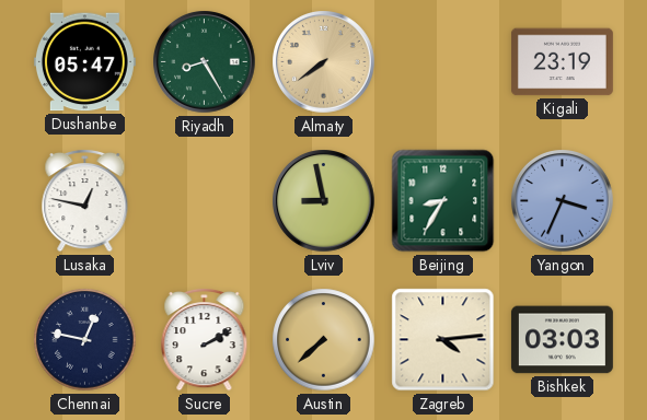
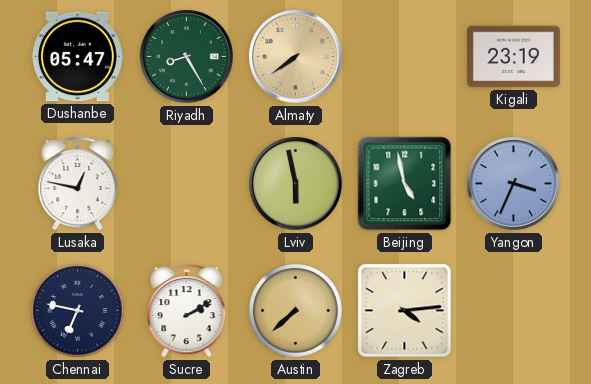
Lviv: 8:58 -> 5:58 (296, 184)
Beijing: 8:35 -> 4:58 (405, 184)
Chennai: 12:47 -> 6:47 (78, 311)
Bishkek: 03:03 -> none (562, 340)
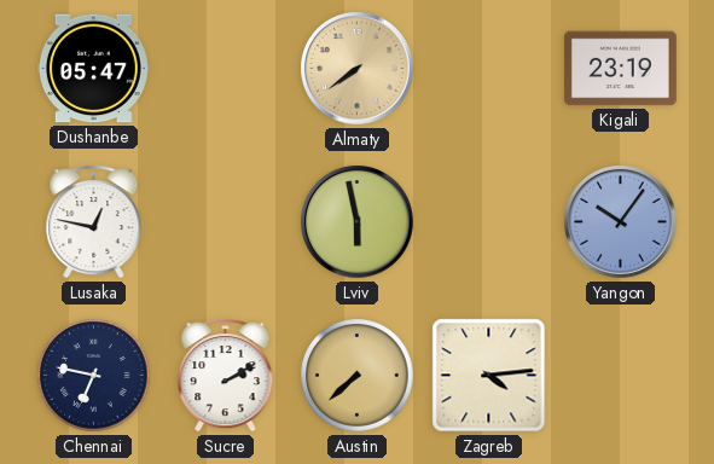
Riyadh: 8:25 -> none (187, 57)
Beijing: 4:58 -> none (405, 184)
Yangon: 3:34 -> 10:06 (621, 222)
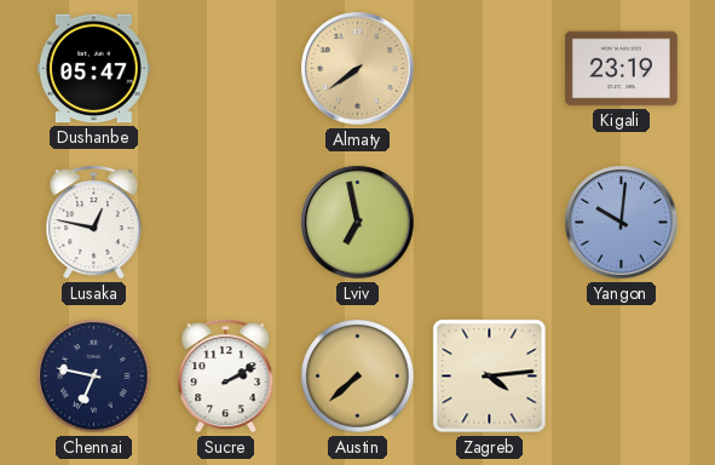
Lviv: 5:58 -> 6:58 (358, 223)
Yangon: 10:06 -> 10:01 (622, 223)
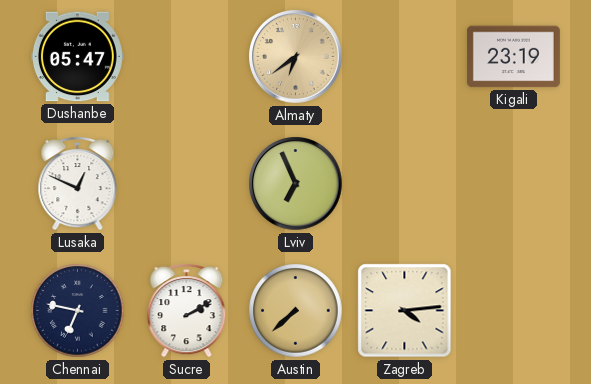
Almaty: 7:39 -> 6:39 (296, 57)
Lusaka: 12:47 -> 12:49 (78, 183)
Lviv: 6:58 -> 6:56 (296, 184)
Yangon: 10:01 -> none (622, 223)
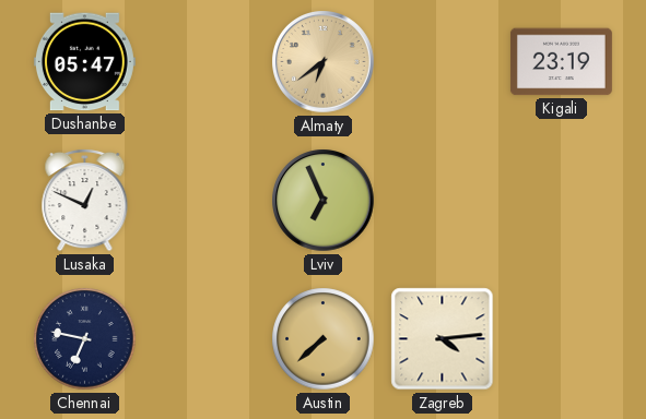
Sucre: 2:10 -> none (187, 310)
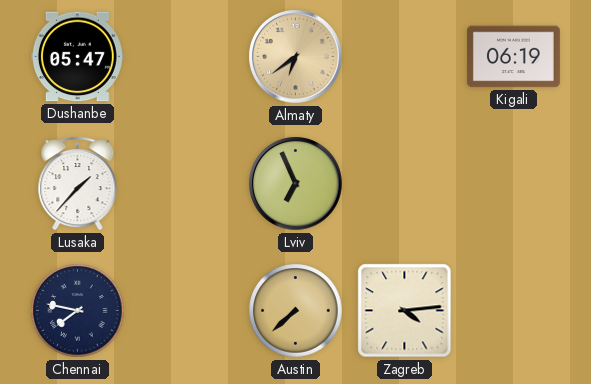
Kigali: 23:19 -> 06:19 (513, 57)
Lusaka: 12:49 -> 1:37 (78, 183)
Chennai: 6:47 -> 7:47 (78, 311)
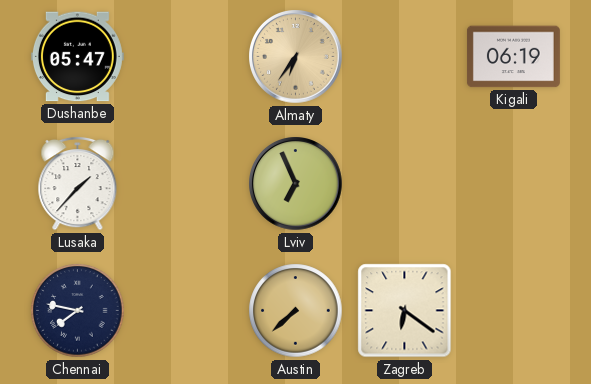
Almaty: 6:39 -> 6:36 (296, 57)
Zagreb: 4:14 -> 6:21 (405, 311)
